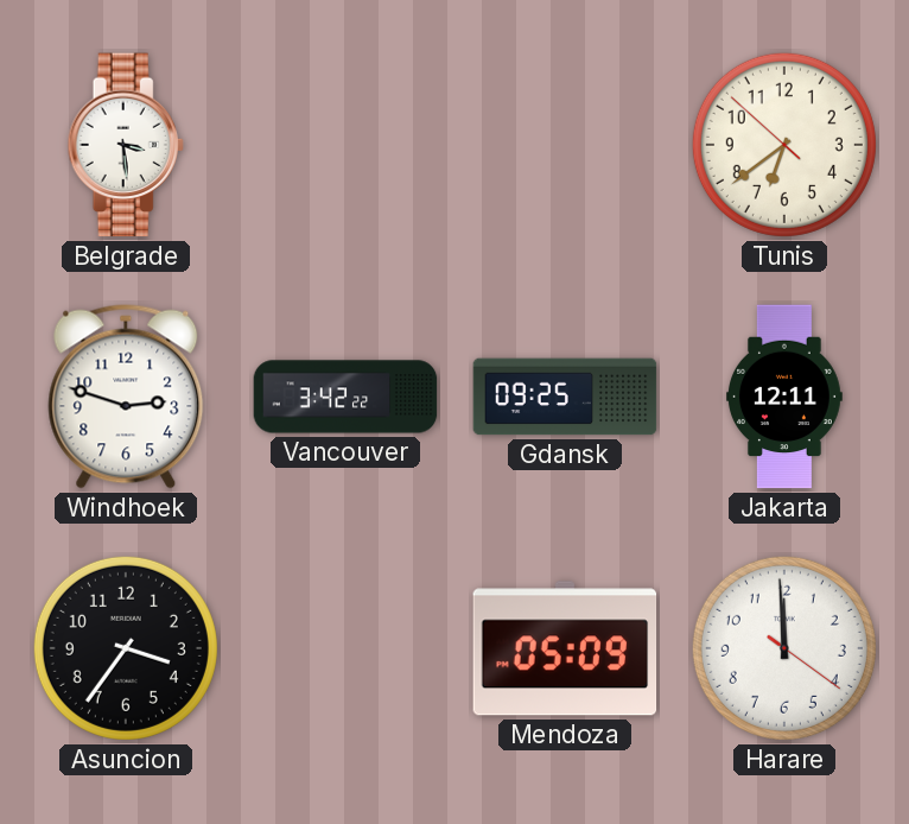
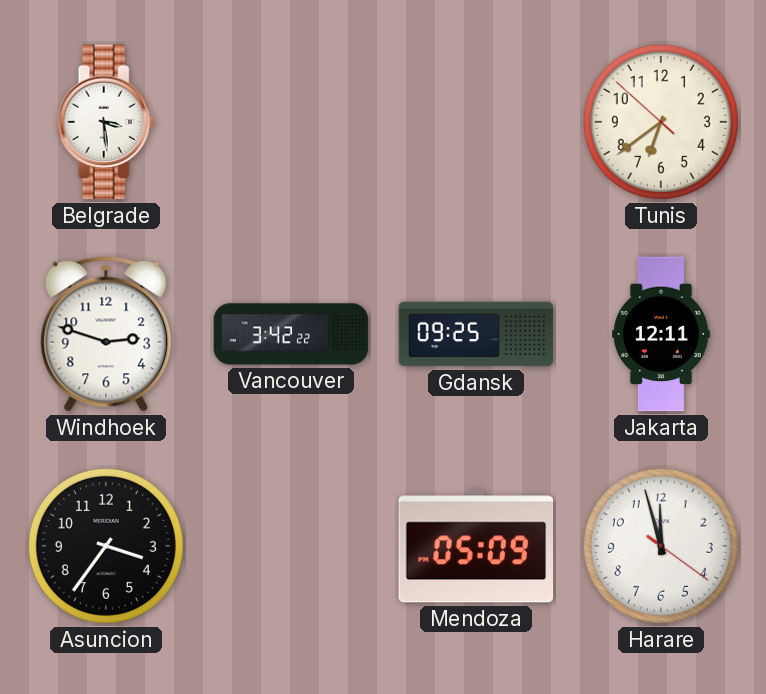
Harare: 11:59 -> 11:57 (661, 546)
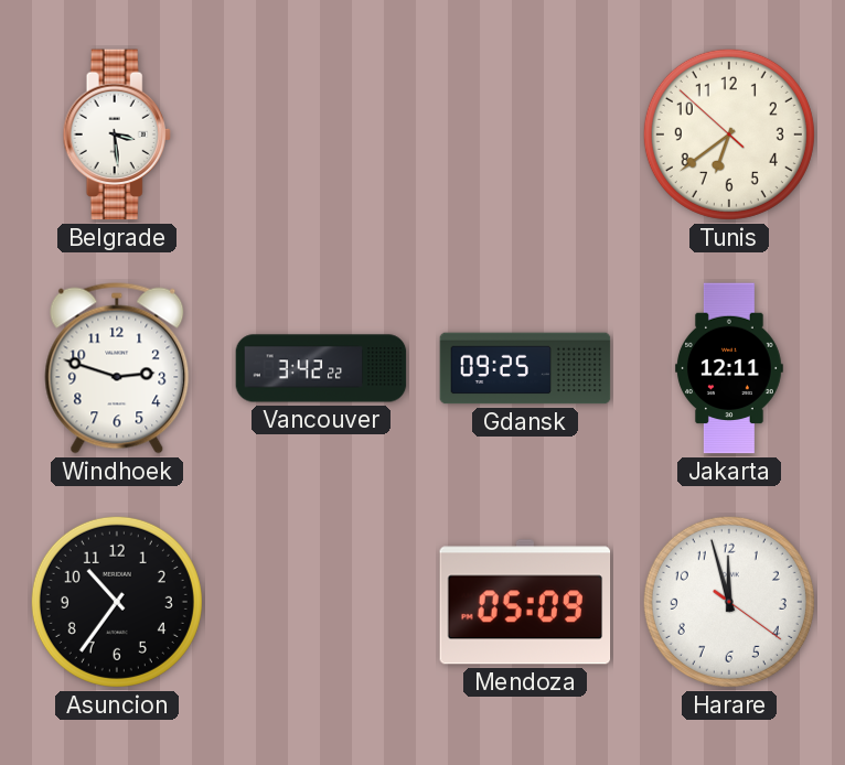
Asuncion: 3:36 -> 10:36 (117, 602)
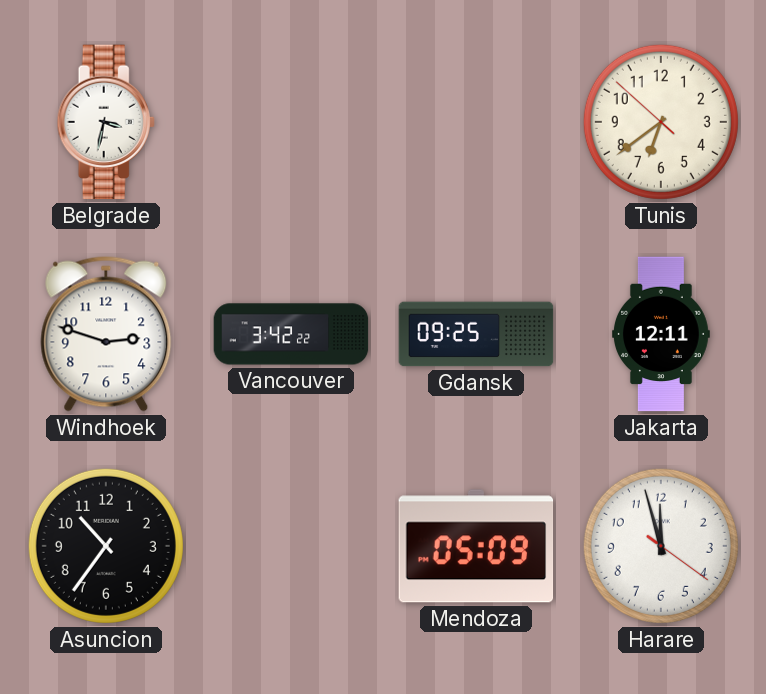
Belgrade: 3:29 -> 3:32 (106, 122)
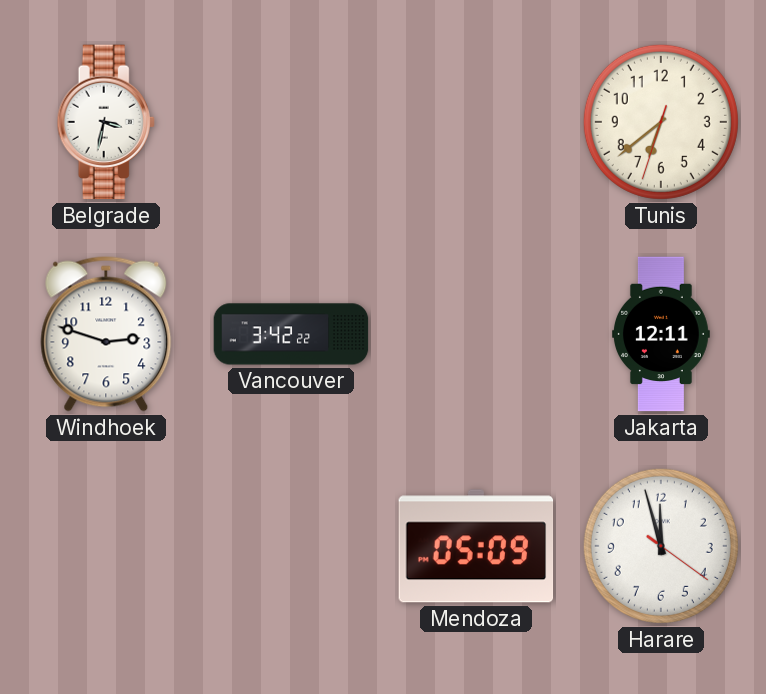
Tunis: 6:38:52 -> 6:38:33 (661, 122)
Gdansk: 09:25 -> none (476, 334)
Asuncion: 10:36 -> none (106, 546)
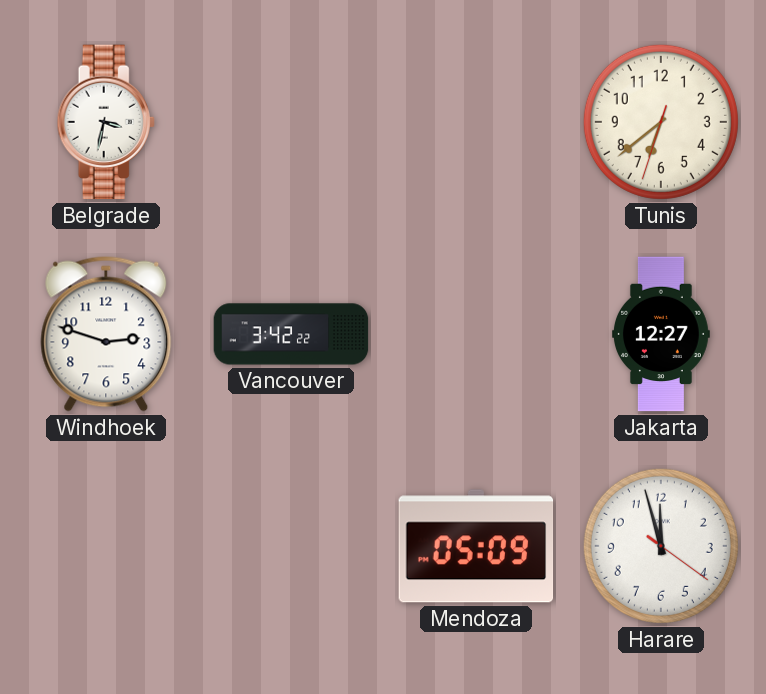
Jakarta: 12:11 -> 12:27 (662, 334)
